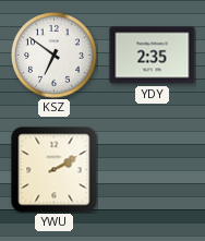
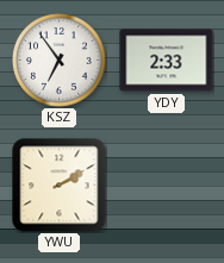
KSZ: 6:51 -> 6:54 (60, 61)
YDY: 2:35 -> 2:33 (167, 61)
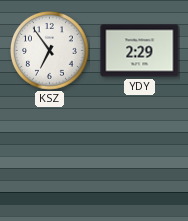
YDY: 2:33 -> 2:29 (140, 51)
YWU: 2:10 -> none (60, 186)
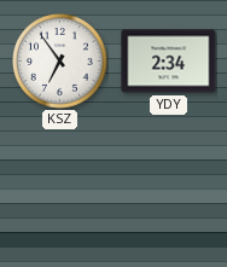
YDY: 2:29 -> 2:34 (169, 62)
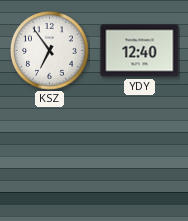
YDY: 2:34 -> 12:40 (140, 51)
